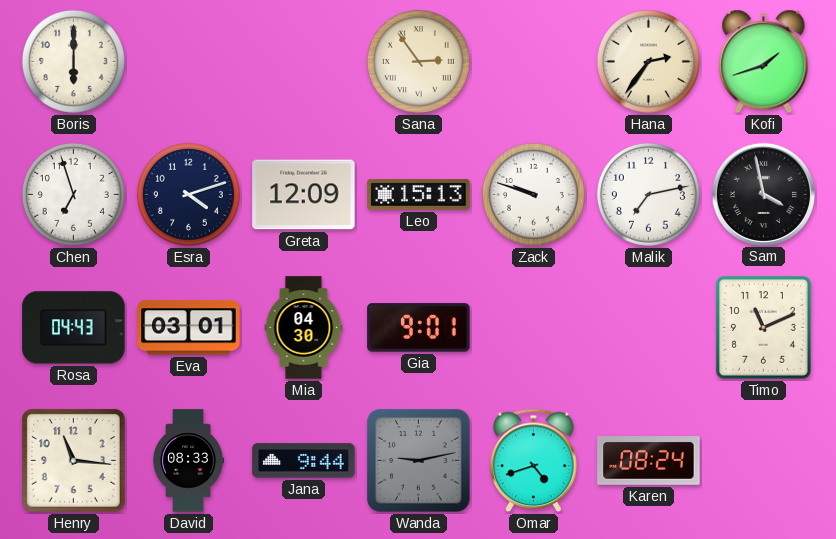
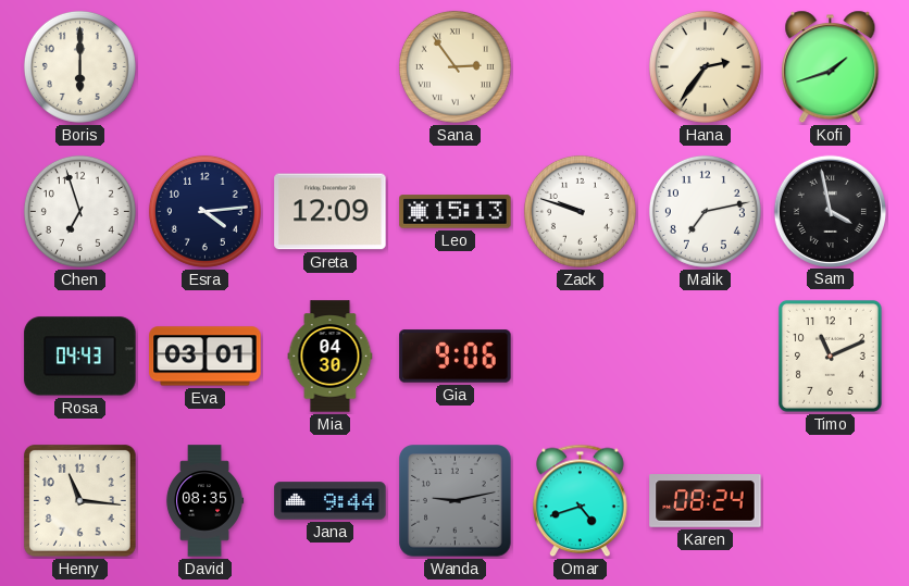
Esra: 4:12 -> 4:14 (204, 211)
Gia: 9:01 -> 9:06 (456, 357)
David: 08:33 -> 08:35 (204, 501)
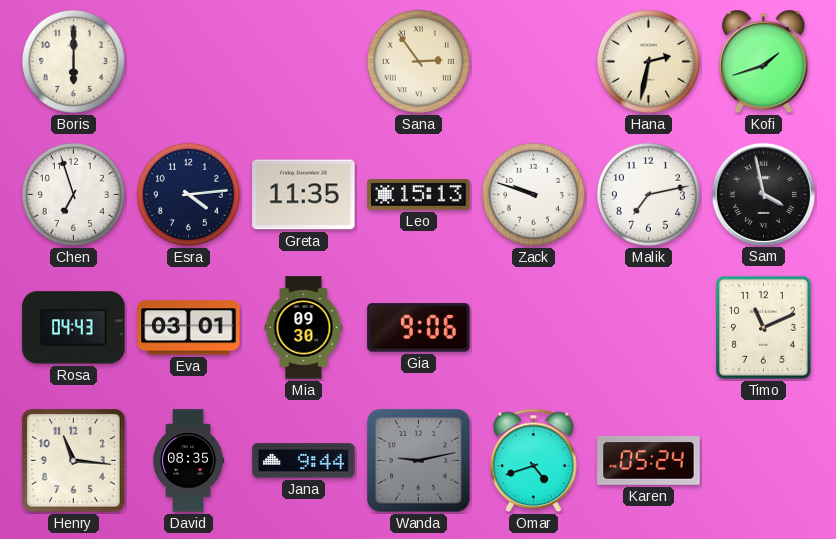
Hana: 2:36 -> 2:32 (648, 61)
Greta: 12:09 -> 11:35 (304, 195)
Mia: 04:30 -> 09:30 (304, 328)
Karen: 08:24 -> 05:24 (649, 461)
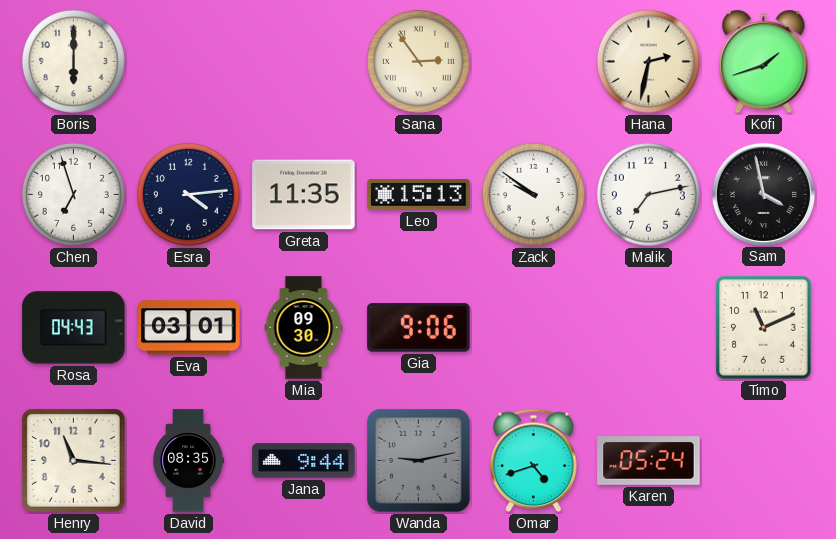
Zack: 9:48 -> 9:51 (533, 194)
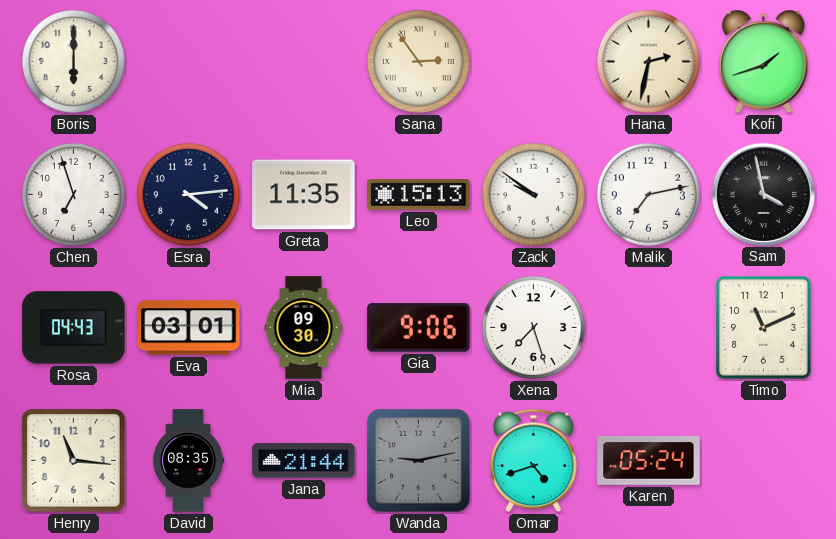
Xena: none -> 7:27 (533, 327)
Jana: 9:44 -> 21:44 (304, 461)
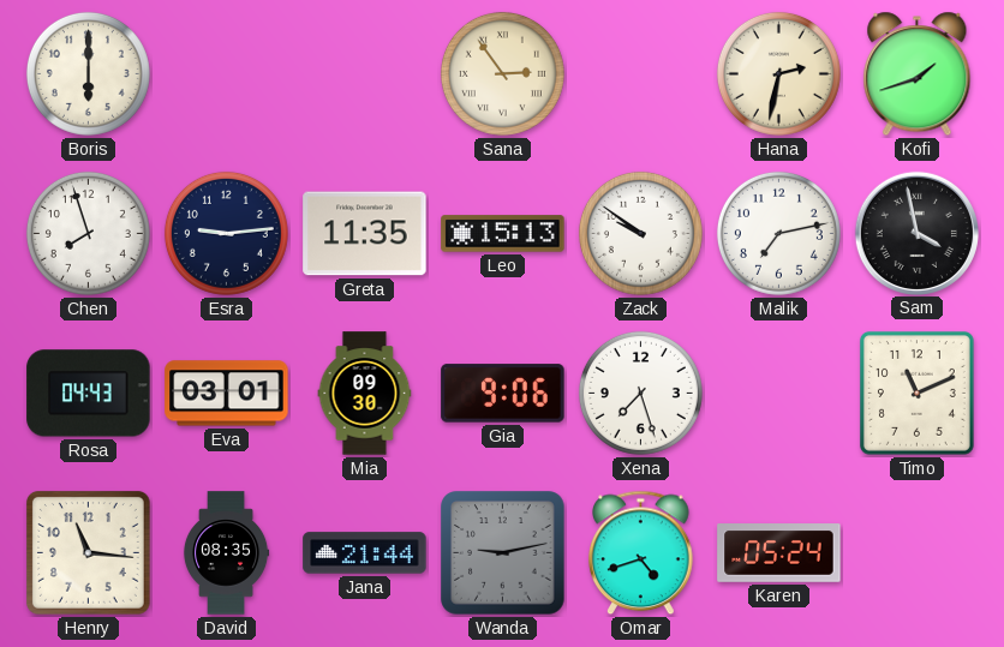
Chen: 6:57 -> 7:57 (88, 233)
Esra: 4:14 -> 9:14 (226, 233)
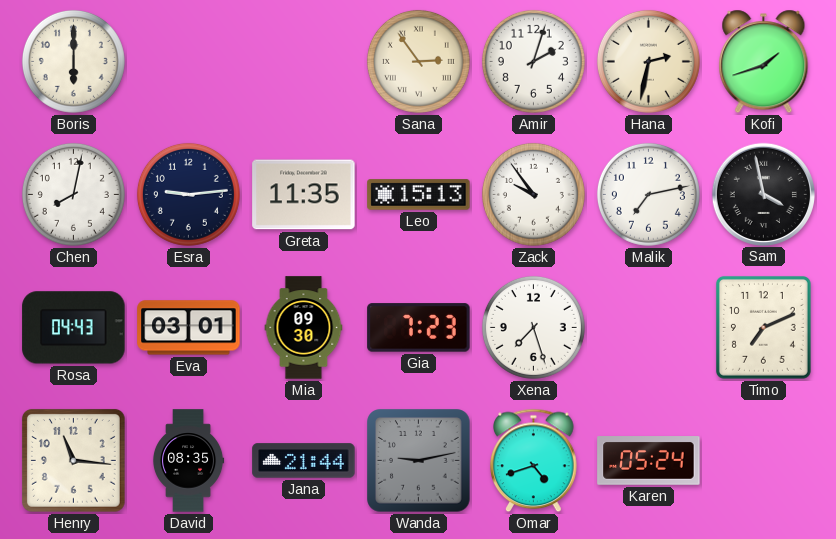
Amir: none -> 2:03 (533, 61)
Chen: 7:57 -> 8:02 (73, 194)
Zack: 9:51 -> 9:54 (533, 194)
Gia: 9:06 -> 7:23 (419, 328)
Timo: 11:11 -> 7:11 (763, 327)
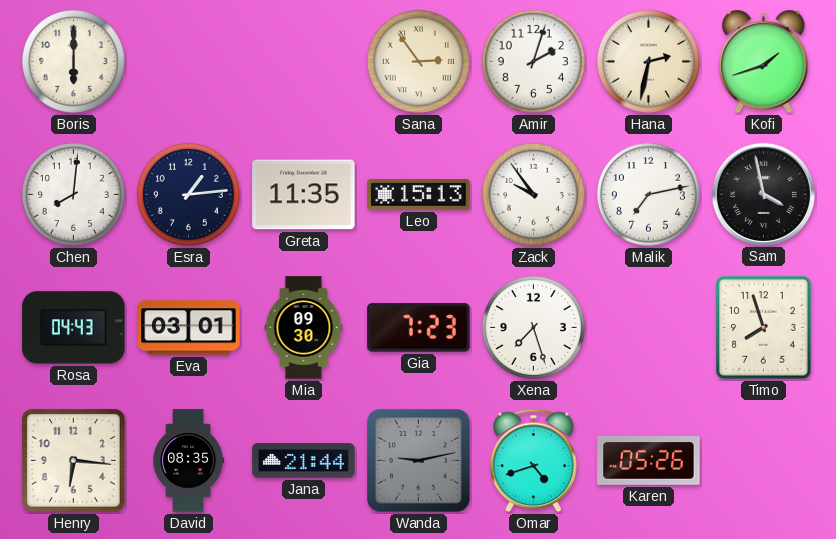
Chen: 8:02 -> 8:01 (73, 194)
Esra: 9:14 -> 1:14 (188, 194)
Timo: 7:11 -> 7:57 (763, 327)
Henry: 11:16 -> 6:16 (73, 460)
Karen: 05:24 -> 05:26 (649, 461)
